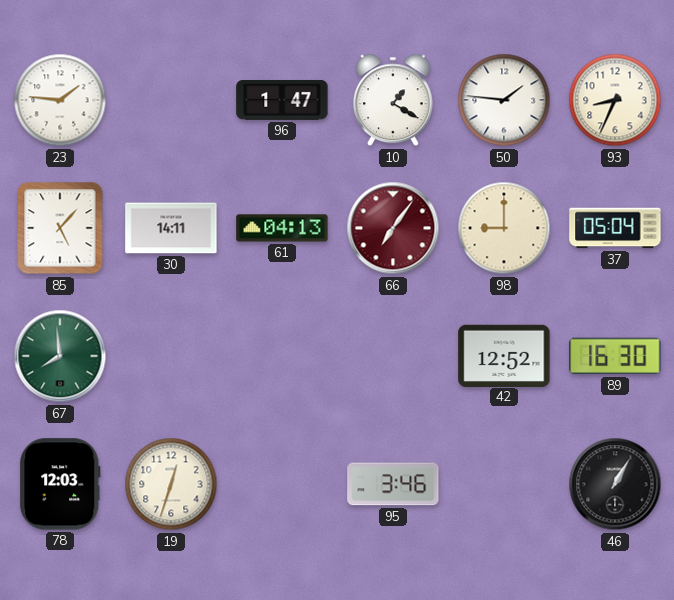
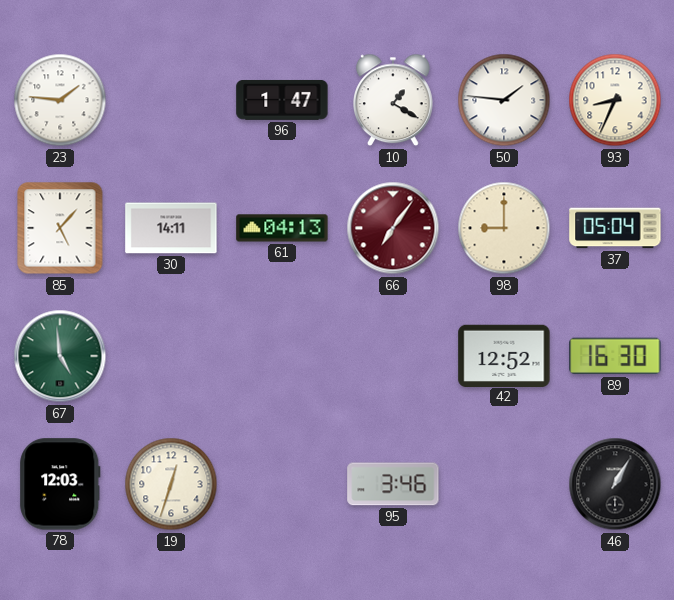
67: 7:59 -> 4:59 (60, 356)
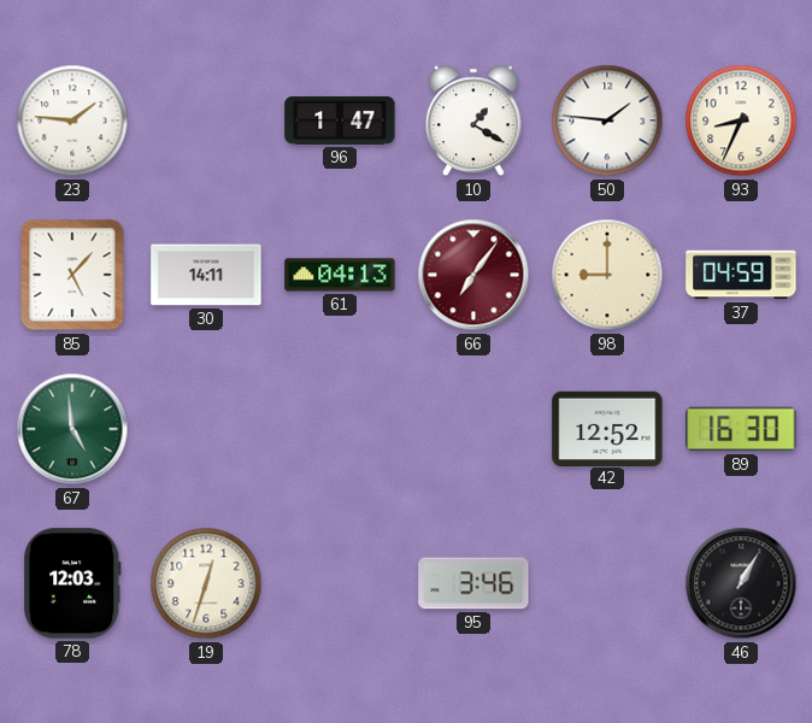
37: 05:04 -> 04:59 (741, 275)
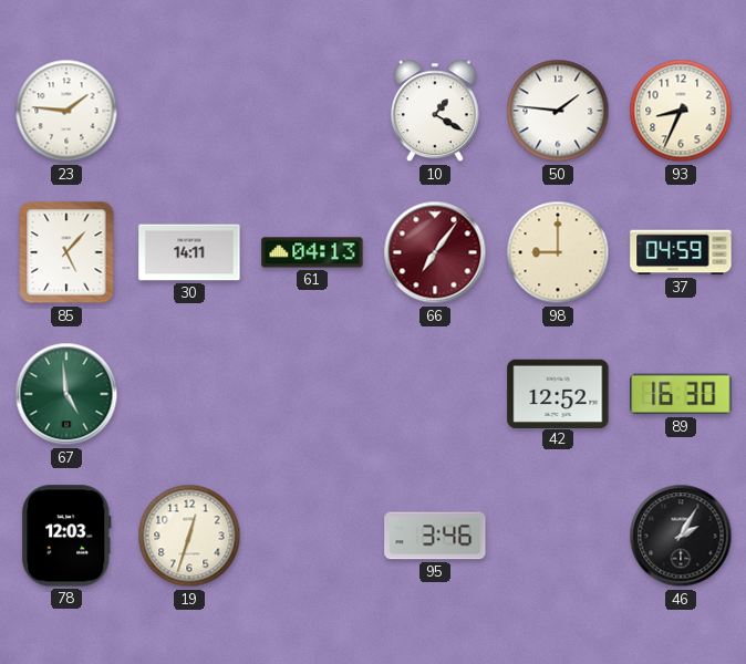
96: 1:47 -> none (340, 120)
46: 1:05 -> 2:05 (681, 536)
